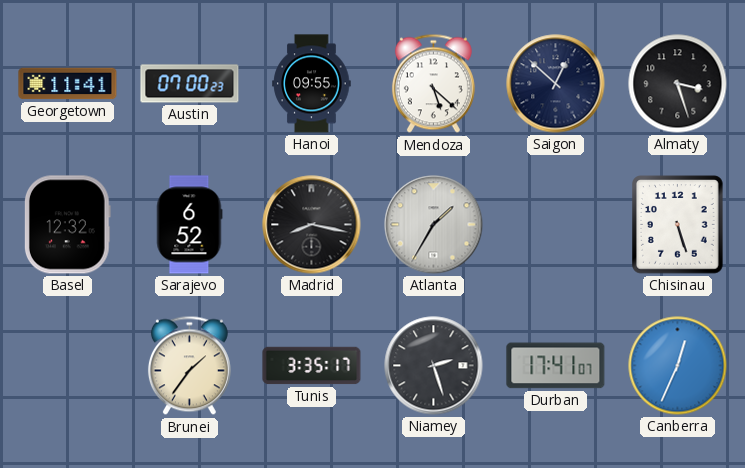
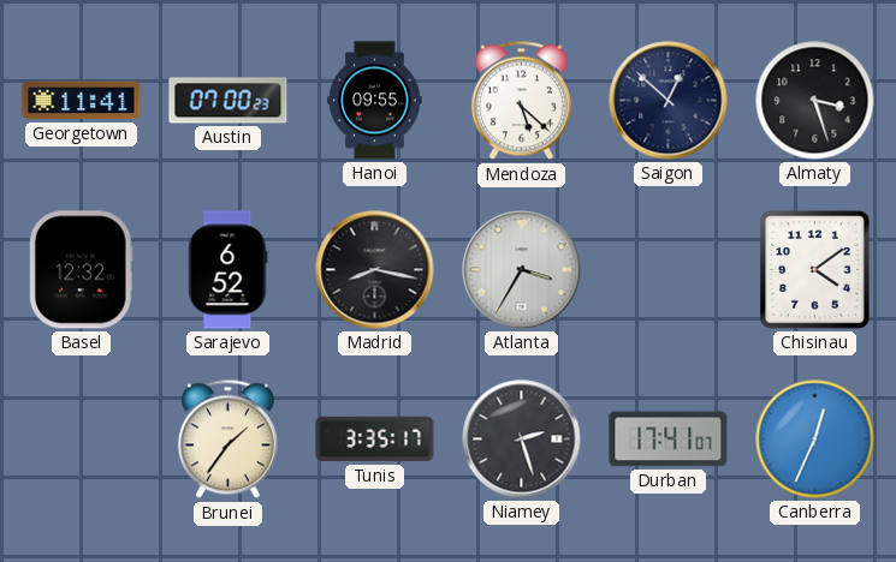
Atlanta: 1:35 -> 3:35 (522, 270)
Chisinau: 5:27 -> 4:09 (815, 270)
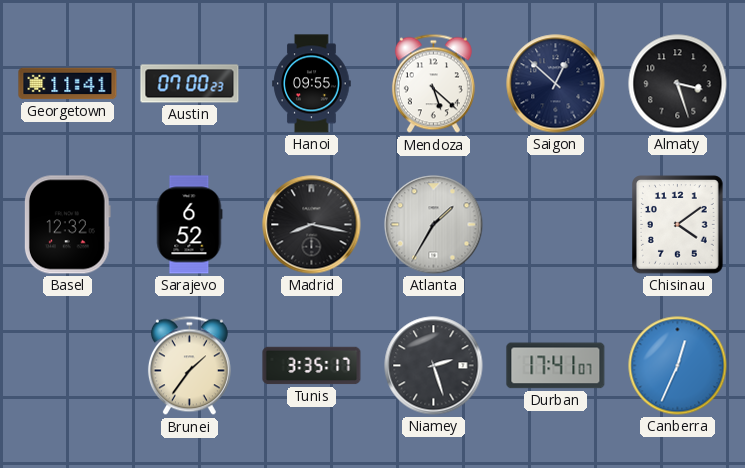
Atlanta: 3:35 -> 1:35 (434, 225)
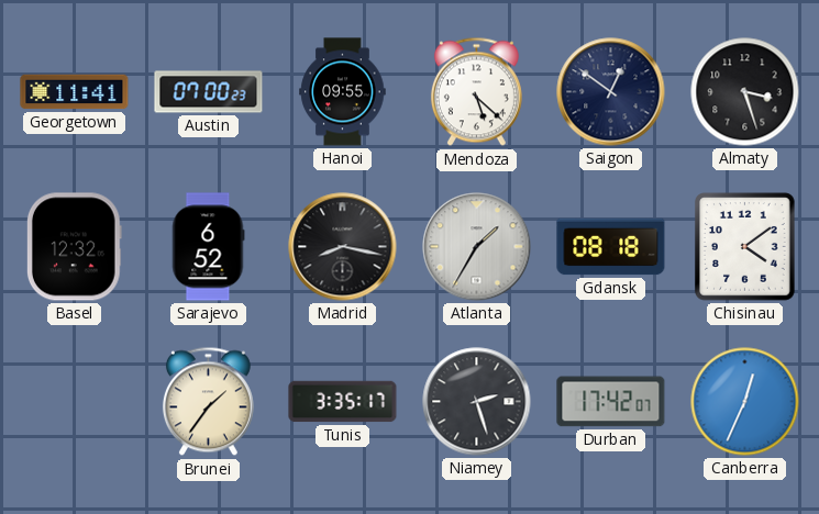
Saigon: 12:52 -> 12:51 (611, 92)
Gdansk: none -> 08:18 (611, 247)
Durban: 17:41 -> 17:42 (611, 402)
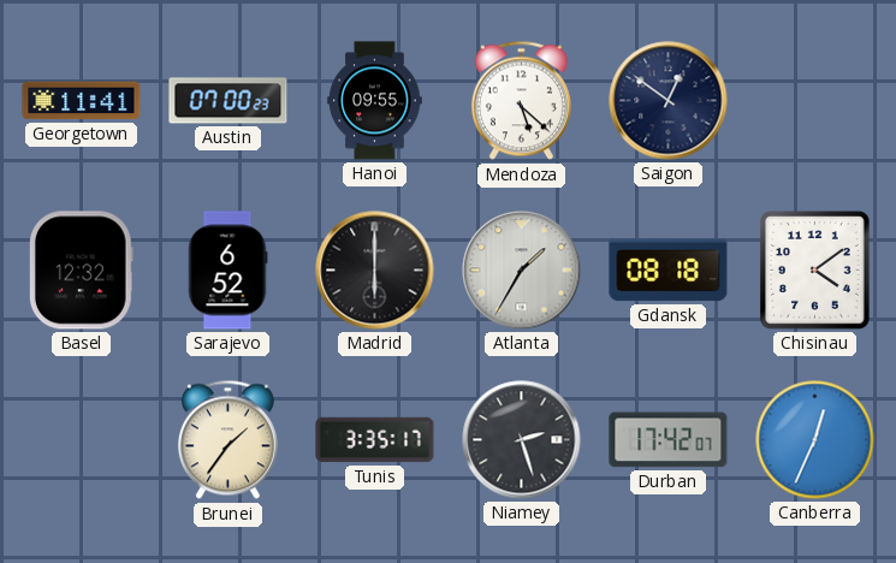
Almaty: 3:27 -> none (745, 92)
Madrid: 8:17 -> 6:00 (375, 271)
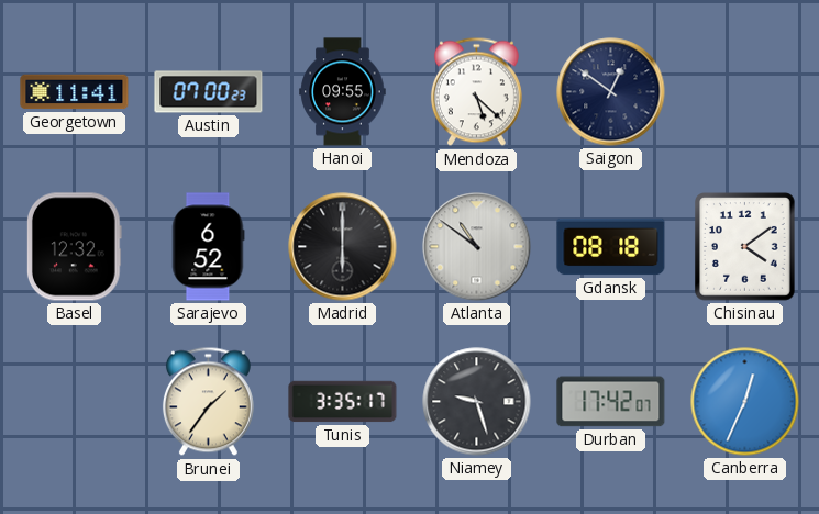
Atlanta: 1:35 -> 10:51 (477, 247)
Niamey: 2:27 -> 9:27 (477, 402)
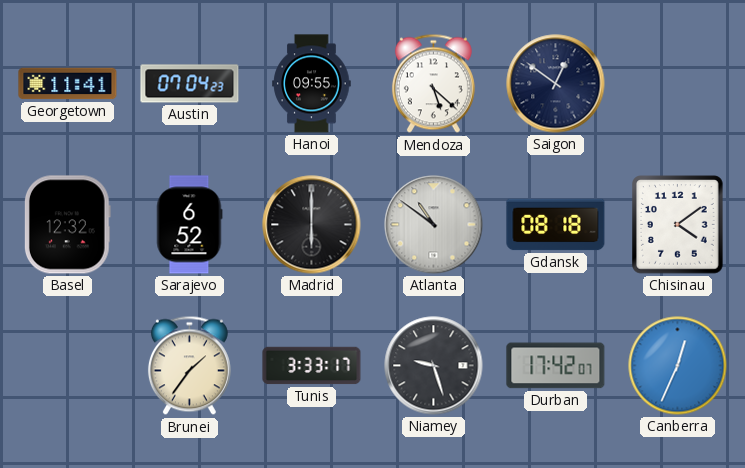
Austin: 07:00 -> 07:04 (190, 84)
Tunis: 3:35 -> 3:33 (312, 366)
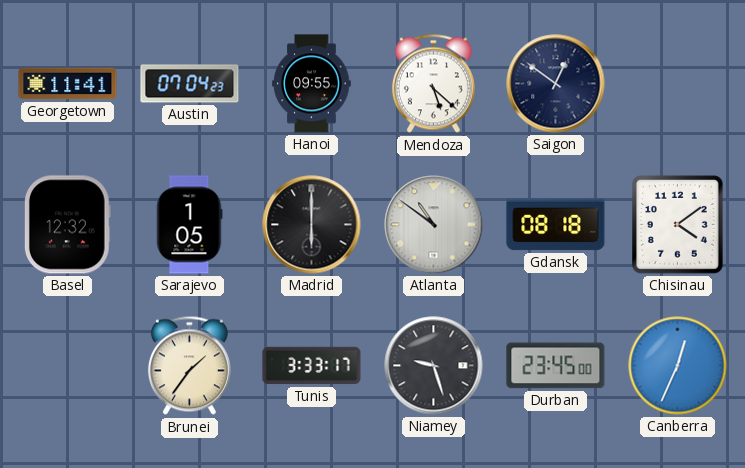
Sarajevo: 6:52 -> 1:05 (189, 225)
Durban: 17:42 -> 23:45 (556, 366)
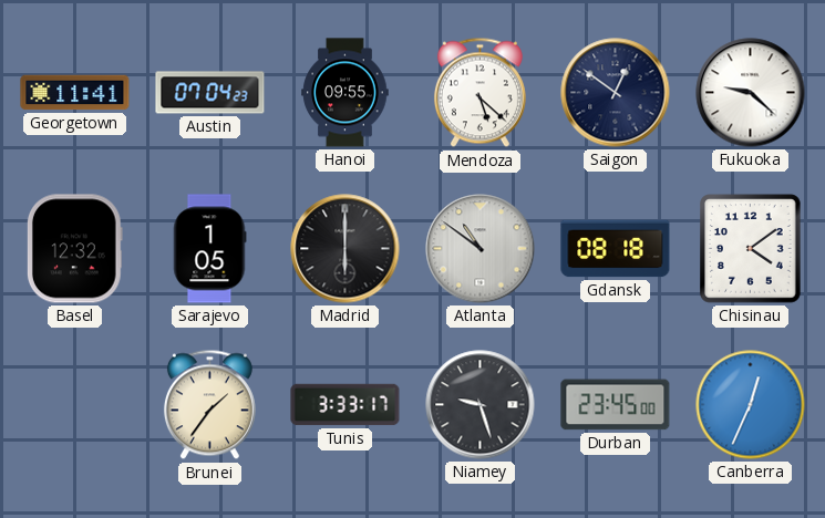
Fukuoka: none -> 9:22 (751, 93)
